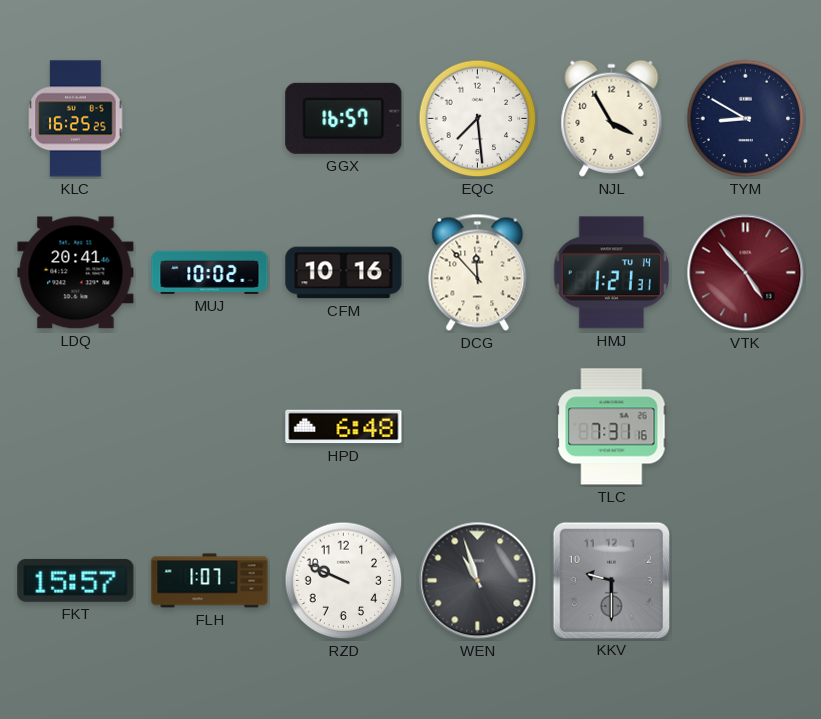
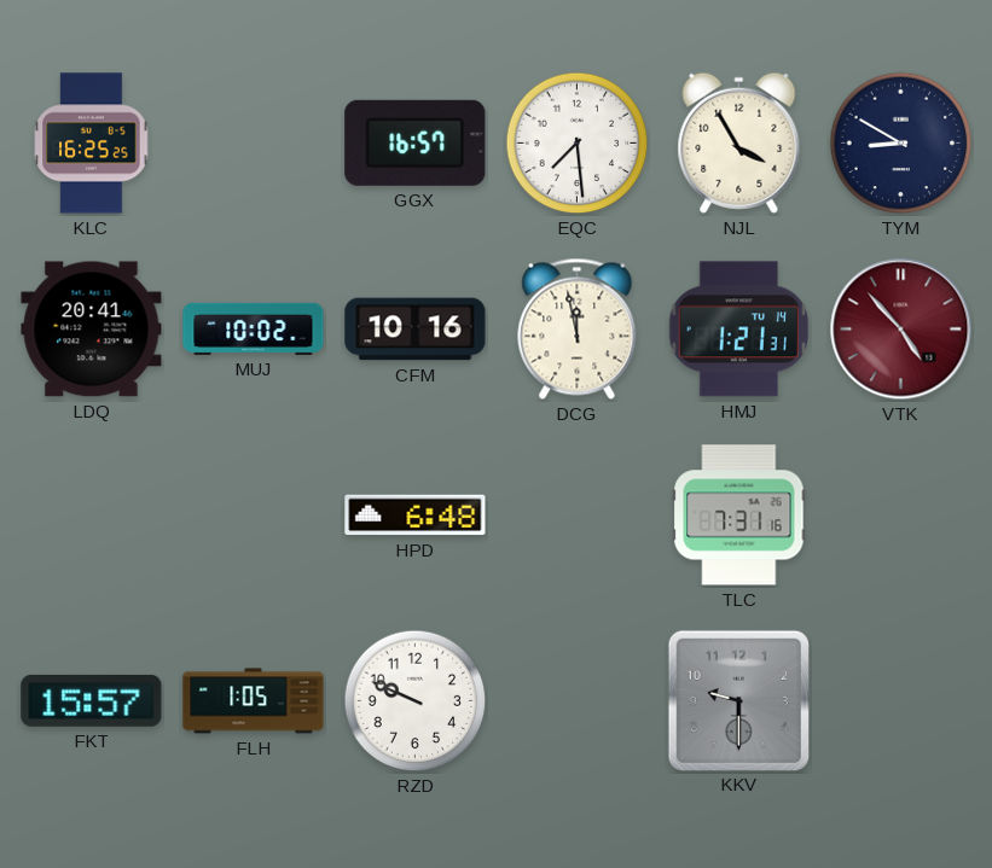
DCG: 11:53 -> 11:58 (578, 328)
FLH: 1:07 -> 1:05 (254, 701)
WEN: 10:57 -> none (478, 581)
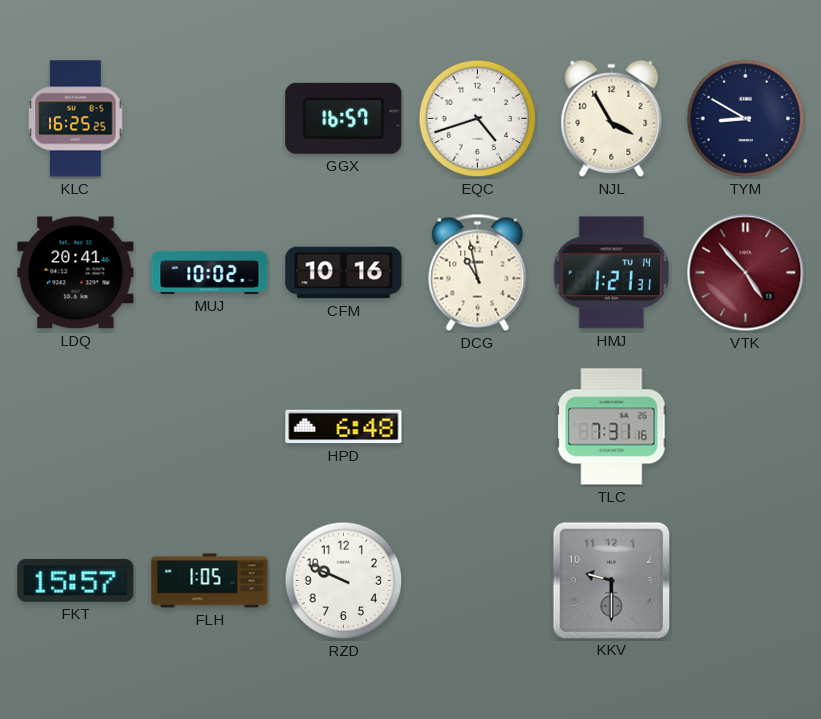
EQC: 7:29 -> 4:42 (478, 119)
DCG: 11:58 -> 10:58 (478, 272)
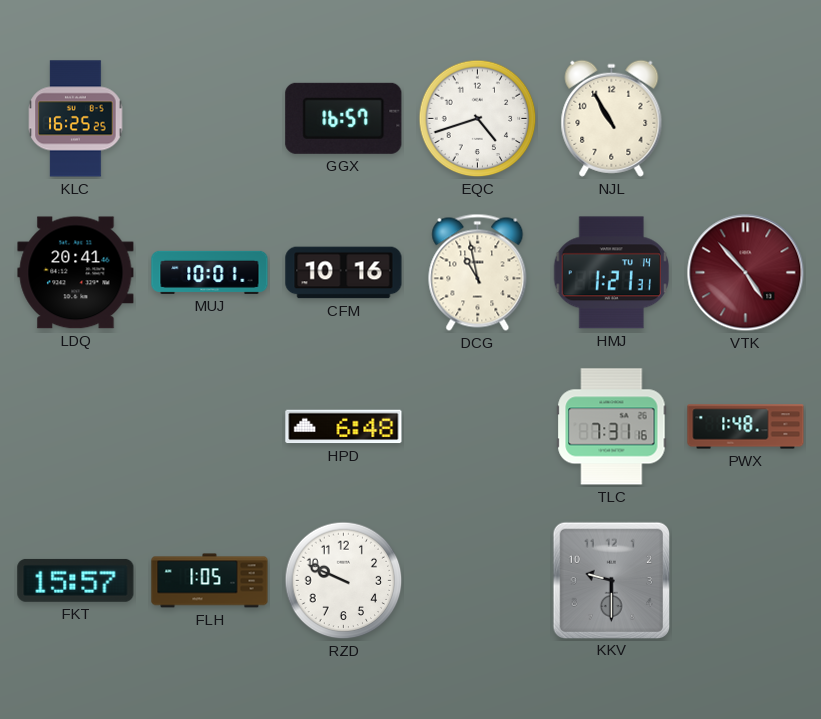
NJL: 3:55 -> 10:55 (612, 118)
TYM: 8:50 -> none (746, 119)
MUJ: 10:02 -> 10:01 (210, 272)
PWX: none -> 1:48 (746, 427)
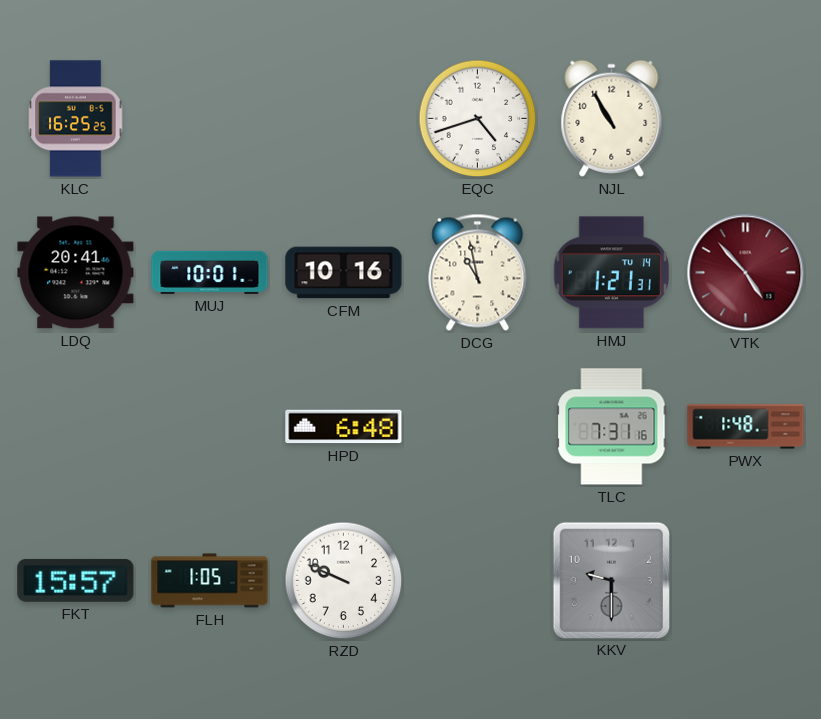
GGX: 16:57 -> none (344, 118)
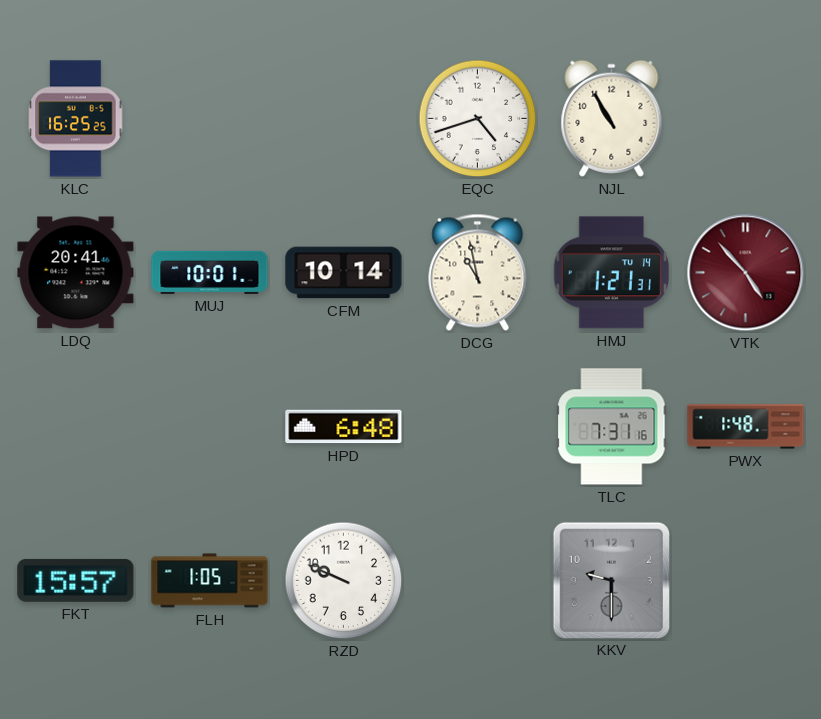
CFM: 10:16 -> 10:14 (344, 273)
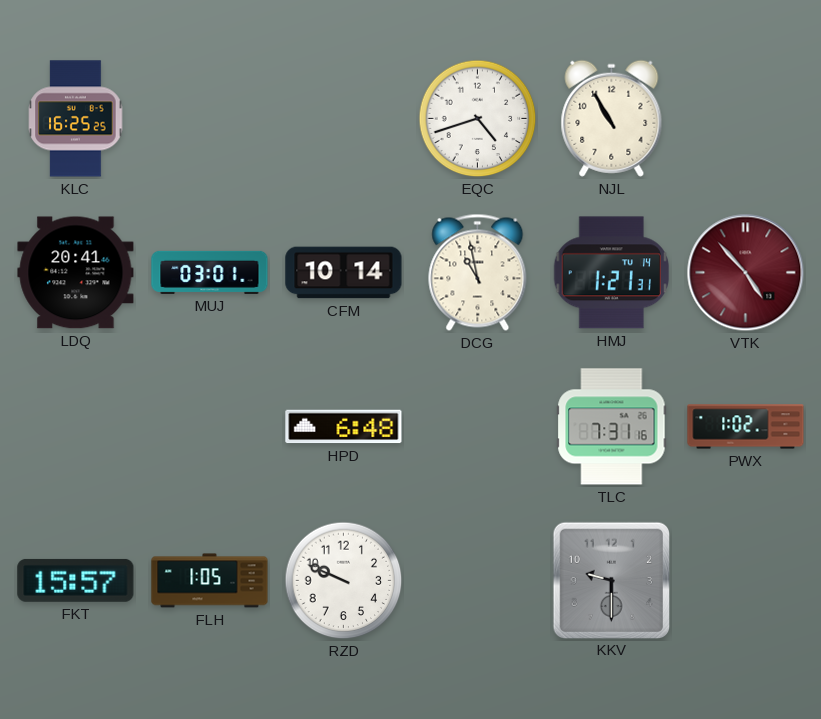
MUJ: 10:01 -> 03:01 (210, 272)
PWX: 1:48 -> 1:02 (746, 427)
